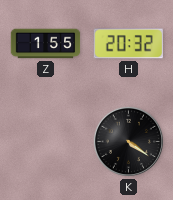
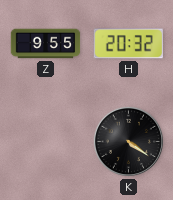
Z: 1:55 -> 9:55 (46, 44)
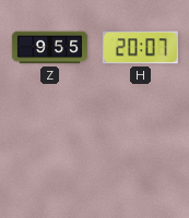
H: 20:32 -> 20:07 (140, 48)
K: 4:21 -> none (128, 141)
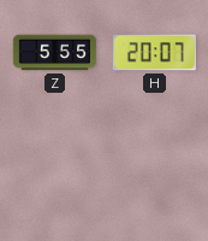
Z: 9:55 -> 5:55 (55, 53)
